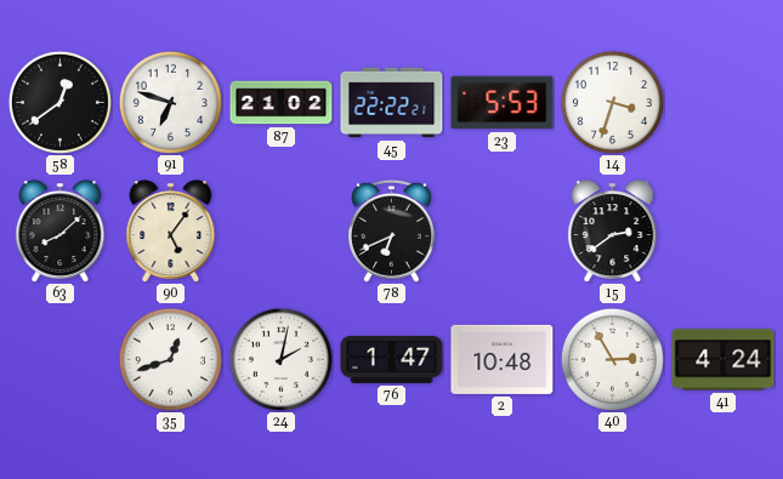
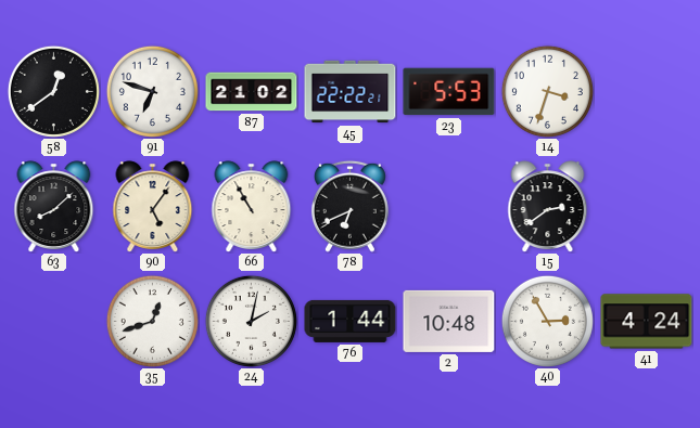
66: none -> 10:55 (252, 207)
76: 1:47 -> 1:44 (351, 321)
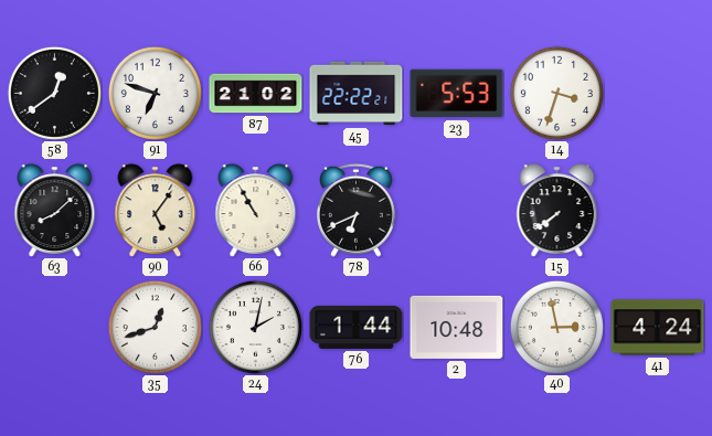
15: 2:39 -> 7:39 (557, 211)
40: 2:55 -> 2:58 (556, 327)
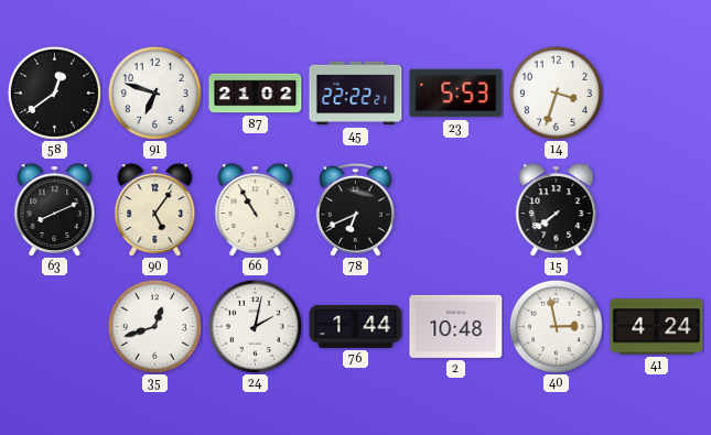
63: 8:08 -> 8:11 (55, 210)
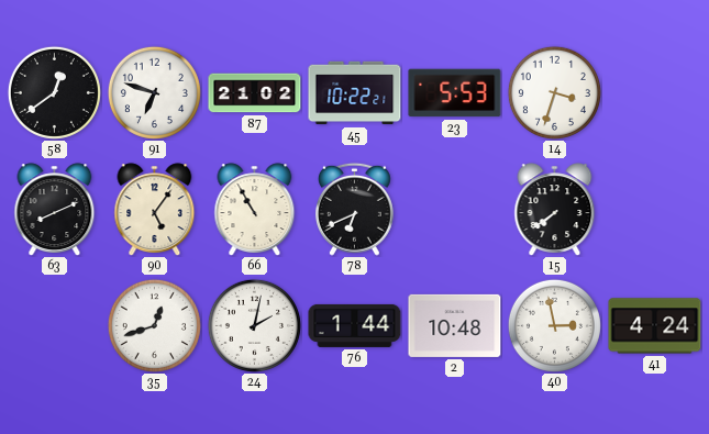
45: 22:22 -> 10:22 (355, 93)
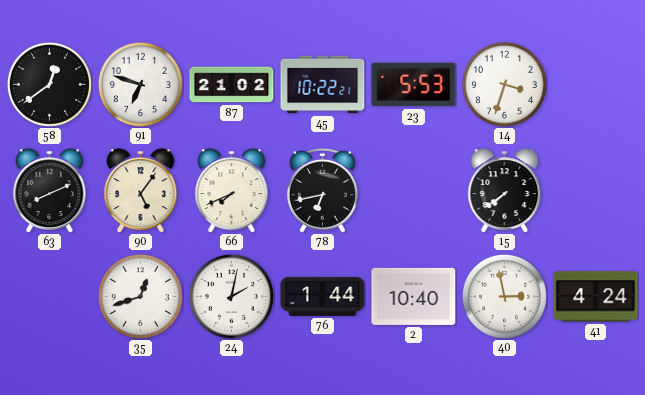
66: 10:55 -> 7:41 (232, 191)
78: 6:41 -> 6:43 (322, 190)
2: 10:48 -> 10:40 (414, 296)
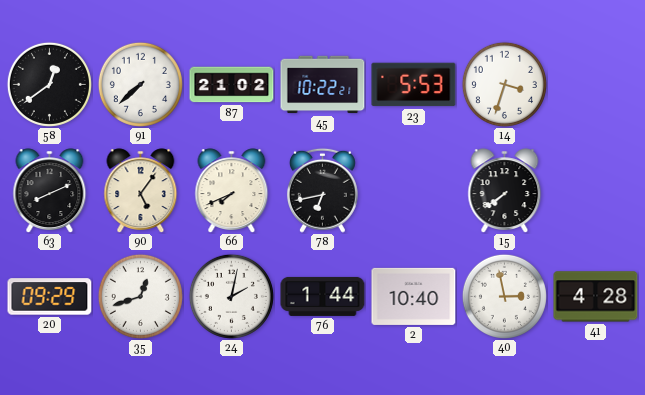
91: 6:48 -> 7:38 (140, 84)
20: none -> 09:29 (50, 297)
41: 4:24 -> 4:28 (596, 297)
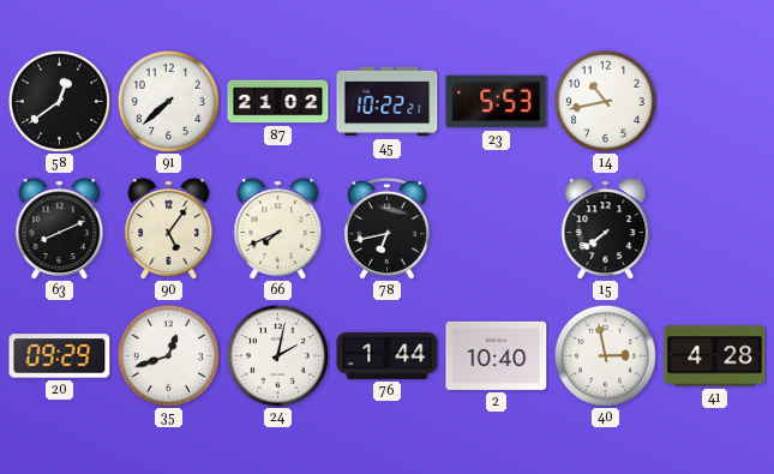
14: 3:33 -> 10:43 (605, 101)
